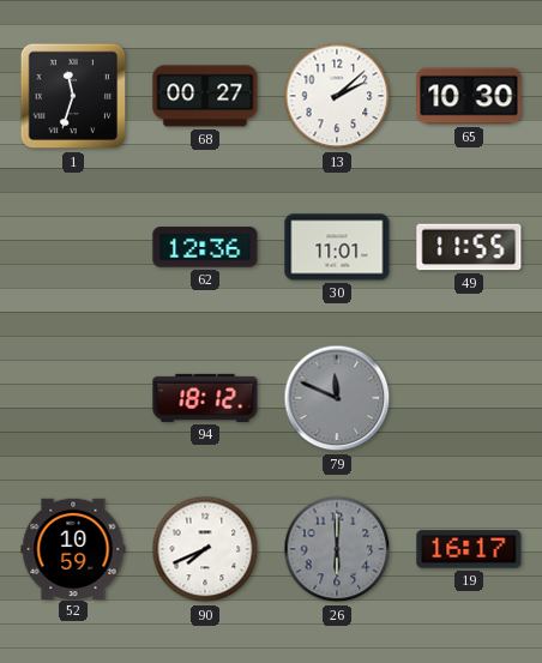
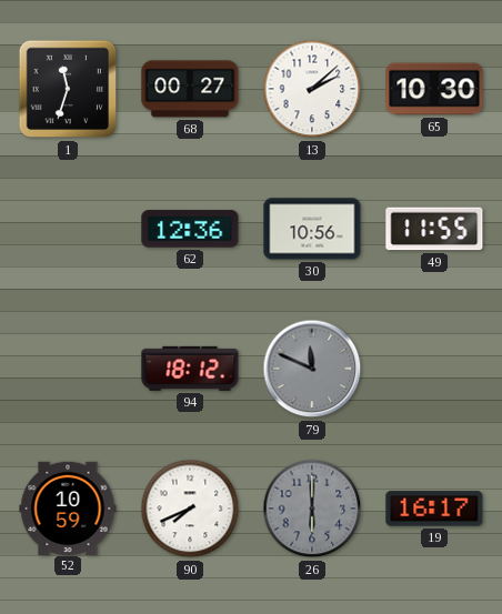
30: 11:01 -> 10:56 (312, 229)
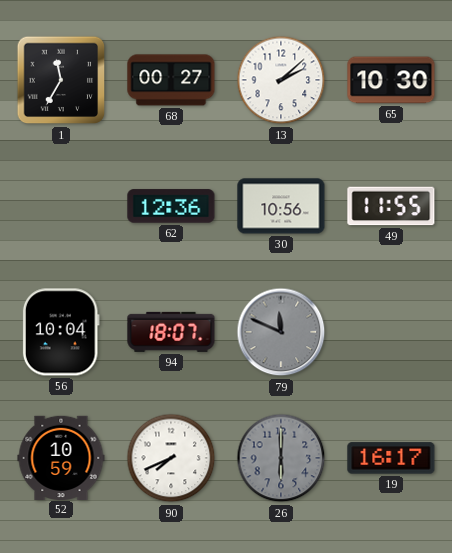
1: 11:33 -> 11:35 (61, 80)
56: none -> 10:04 (61, 332)
94: 18:12 -> 18:07 (171, 332)
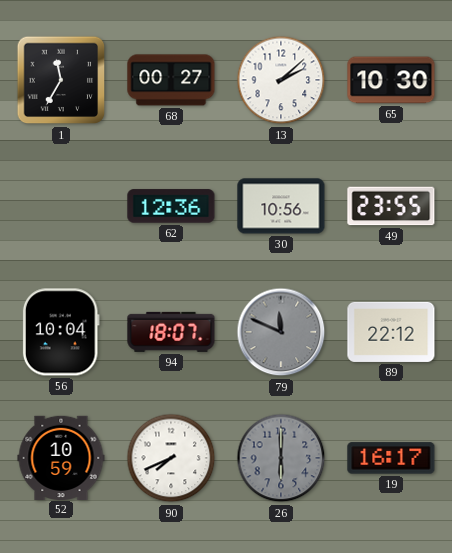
49: 11:55 -> 23:55 (391, 206)
89: none -> 22:12 (391, 332)
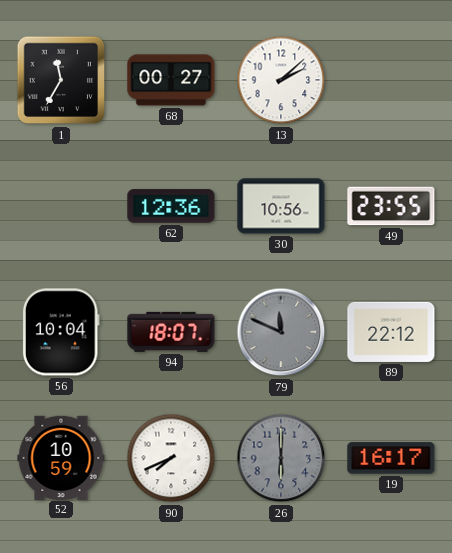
65: 10:30 -> none (391, 80)
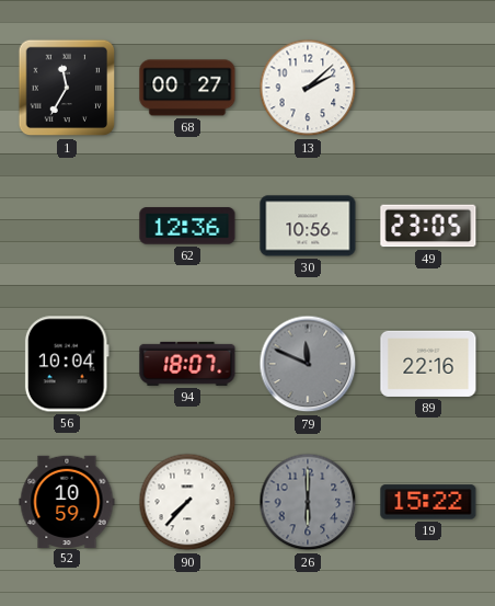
49: 23:55 -> 23:05 (428, 226)
89: 22:12 -> 22:16 (428, 364)
90: 7:41 -> 7:37 (187, 502)
19: 16:17 -> 15:22 (428, 502)
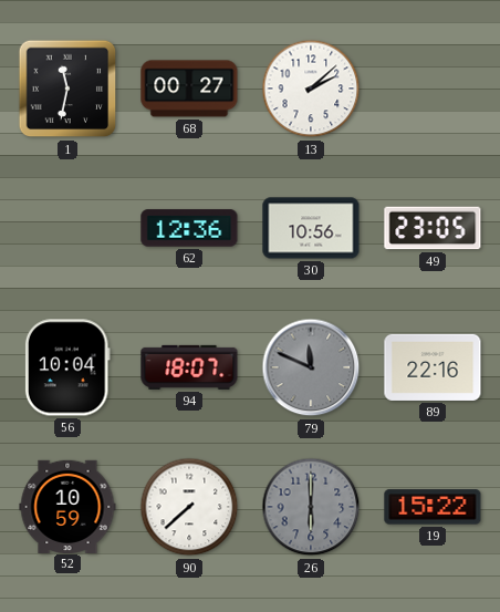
1: 11:35 -> 11:32 (67, 89)
90: 7:37 -> 7:38 (189, 507)
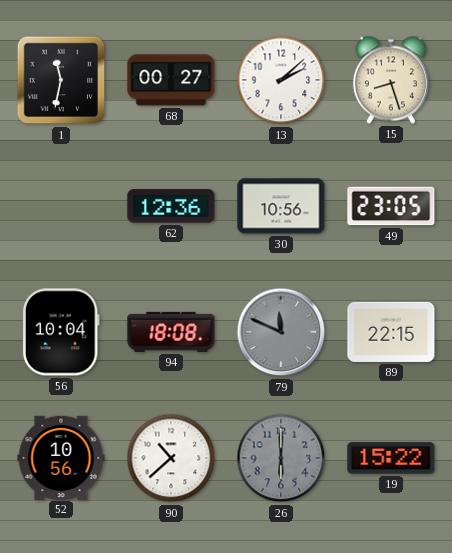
15: none -> 8:27 (391, 80)
94: 18:07 -> 18:08 (171, 332)
89: 22:16 -> 22:15 (391, 332)
52: 10:59 -> 10:56 (61, 457)
90: 7:38 -> 10:38 (171, 458)
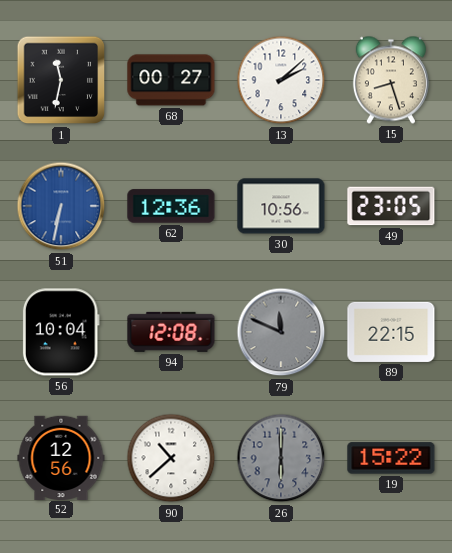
51: none -> 6:32 (61, 206)
94: 18:08 -> 12:08 (171, 332)
52: 10:56 -> 12:56 (61, 457)
